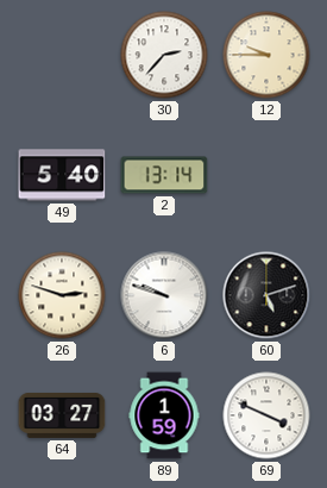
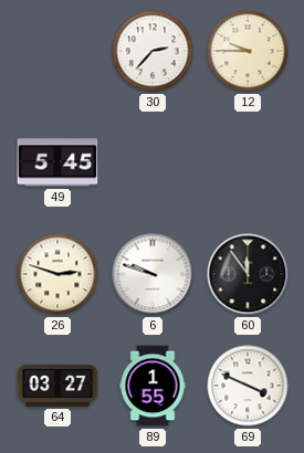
49: 5:40 -> 5:45 (57, 162)
2: 13:14 -> none (164, 175)
60: 5:12 -> 11:54 (248, 274)
89: 1:59 -> 1:55 (153, 386)
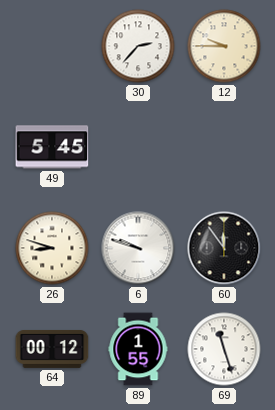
26: 2:48 -> 8:48 (52, 248)
64: 03:27 -> 00:12 (52, 349)
69: 3:49 -> 11:27 (224, 349)
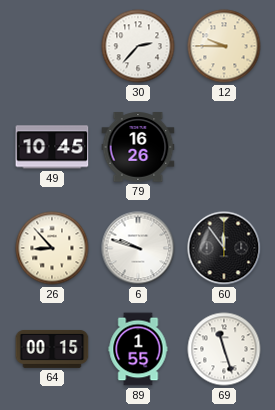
49: 5:45 -> 10:45 (52, 147)
79: none -> 16:26 (138, 147)
26: 8:48 -> 8:53 (52, 248)
64: 00:12 -> 00:15 (52, 349)
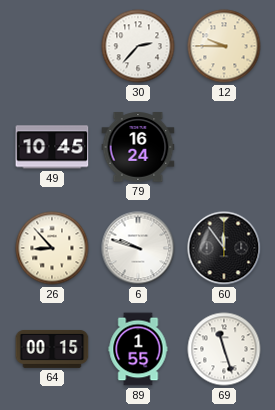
79: 16:26 -> 16:24 (138, 147)
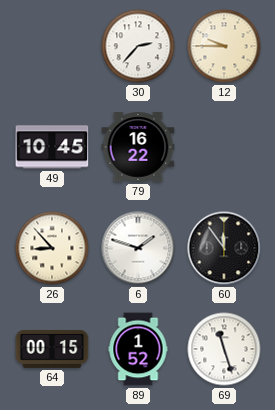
79: 16:24 -> 16:22 (138, 147)
6: 9:48 -> 1:48 (138, 248)
89: 1:55 -> 1:52 (138, 349)
